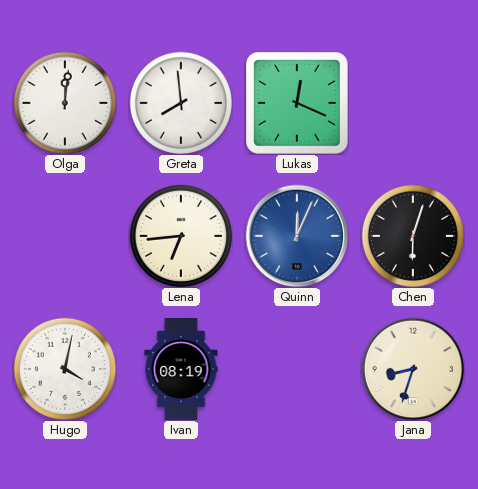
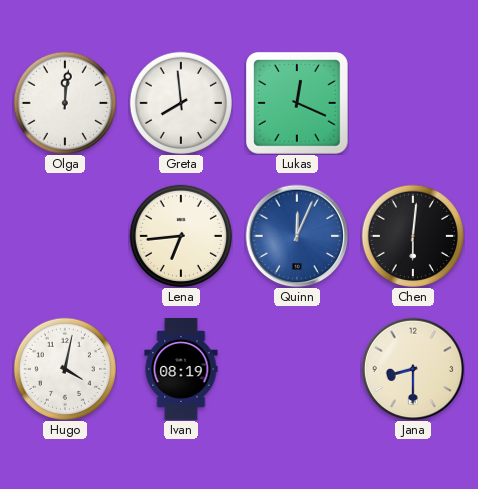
Chen: 6:03 -> 6:01 (413, 236)
Jana: 8:33 -> 8:30 (413, 369)
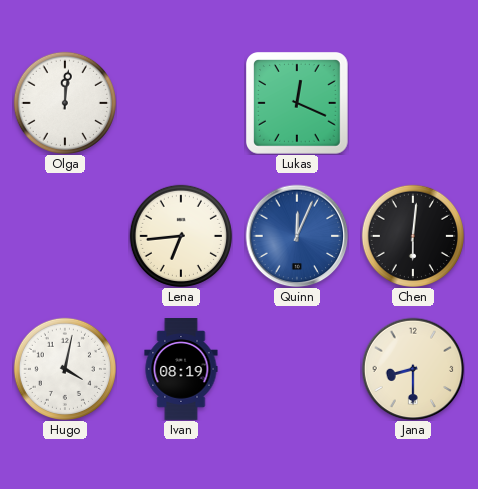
Greta: 7:59 -> none (181, 103)
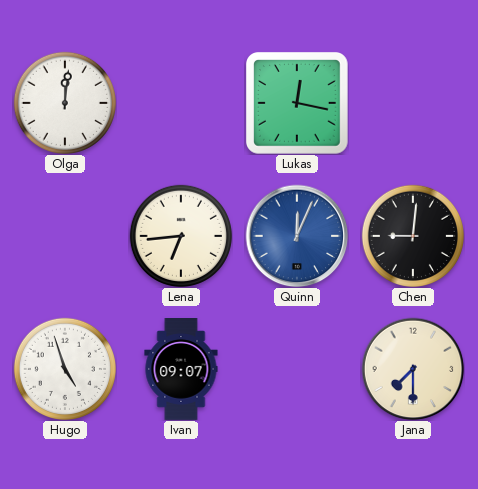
Lukas: 12:19 -> 12:17 (297, 103)
Chen: 6:01 -> 9:01 (413, 236)
Hugo: 4:02 -> 4:57 (65, 369)
Ivan: 08:19 -> 09:07 (181, 370)
Jana: 8:30 -> 7:30 (413, 369)
